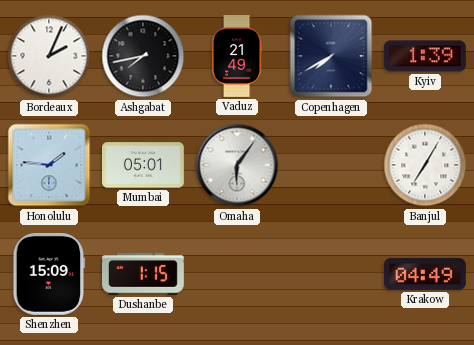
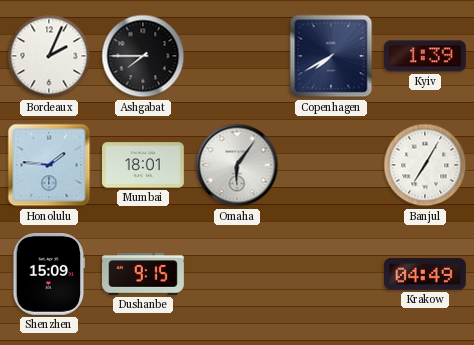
Ashgabat: 7:43 -> 7:45 (143, 56)
Vaduz: 21:49 -> none (237, 57)
Mumbai: 05:01 -> 18:01 (144, 165)
Dushanbe: 1:15 -> 9:15 (144, 274)
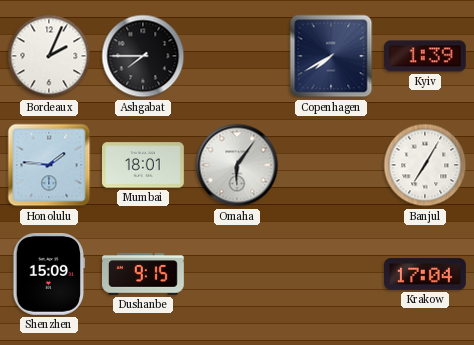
Krakow: 04:49 -> 17:04 (426, 274)
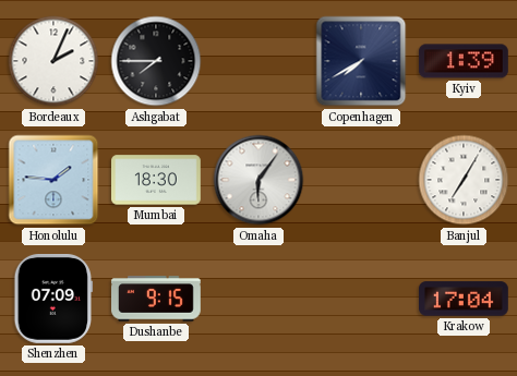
Mumbai: 18:01 -> 18:30 (157, 180)
Shenzhen: 15:09 -> 07:09 (53, 300)
